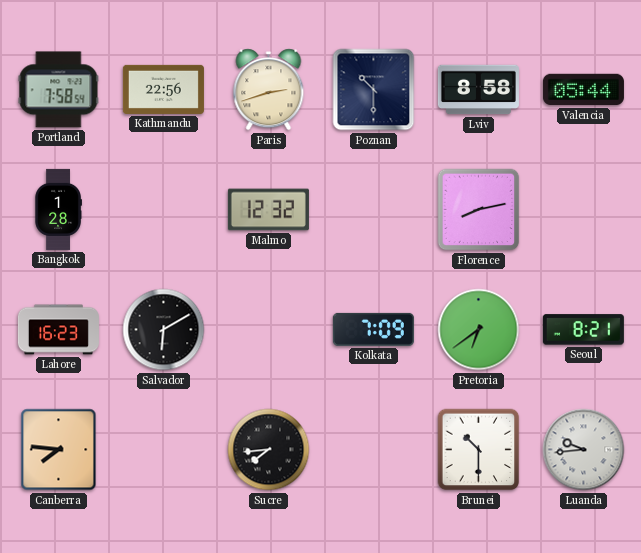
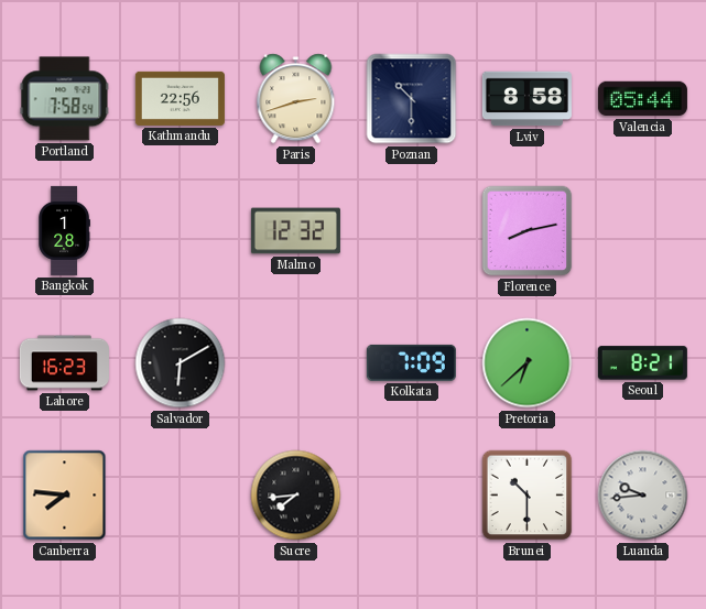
Pretoria: 6:39 -> 6:38 (528, 363)
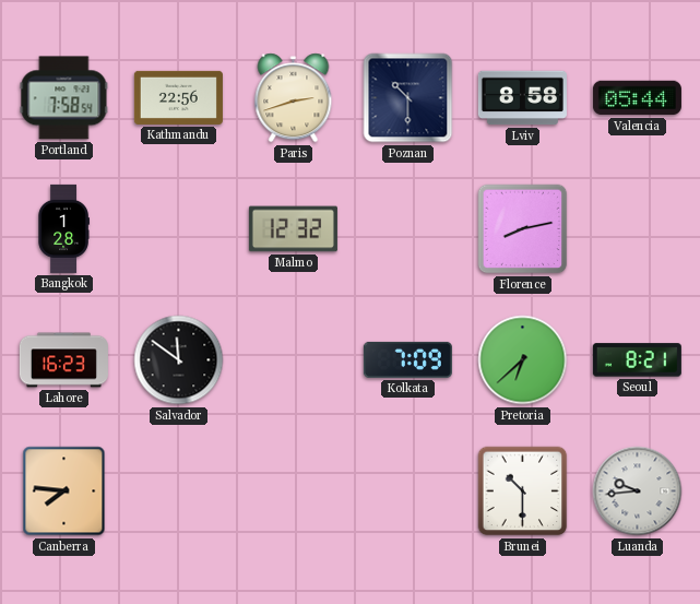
Salvador: 6:10 -> 11:51 (179, 360)
Sucre: 7:44 -> none (296, 496)
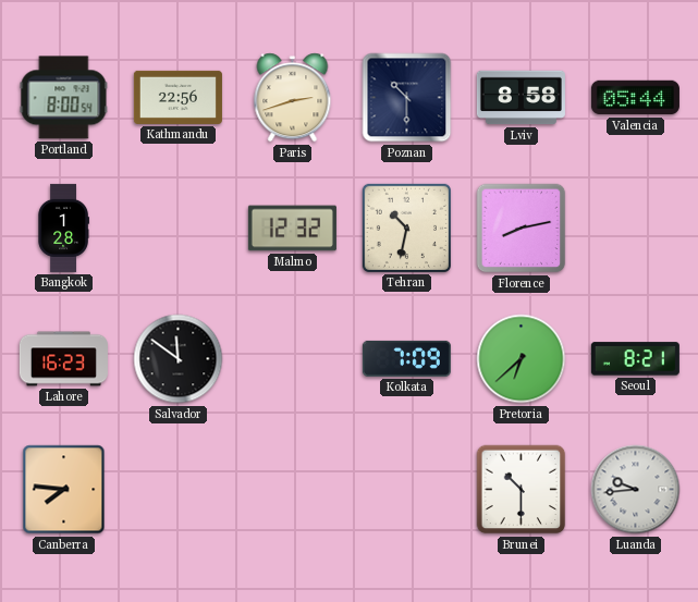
Portland: 7:58 -> 8:00 (64, 98)
Tehran: none -> 10:32 (406, 228)
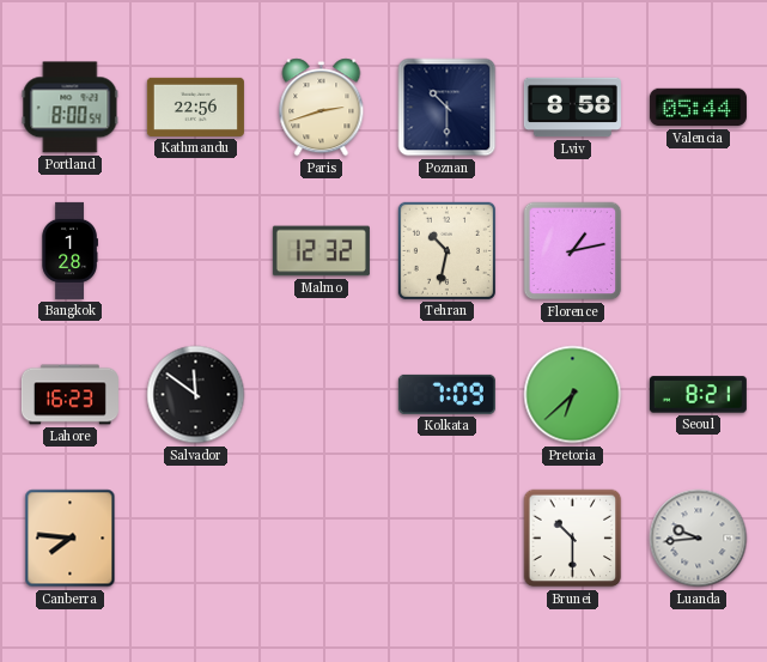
Florence: 8:13 -> 1:13 (573, 251)
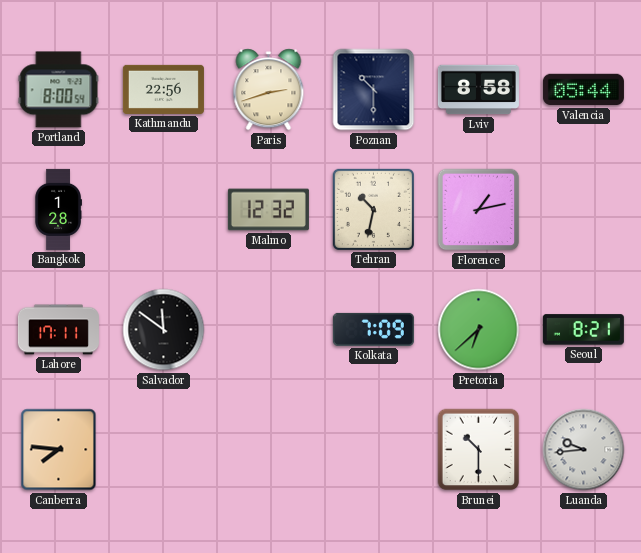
Lahore: 16:23 -> 17:11 (58, 330)
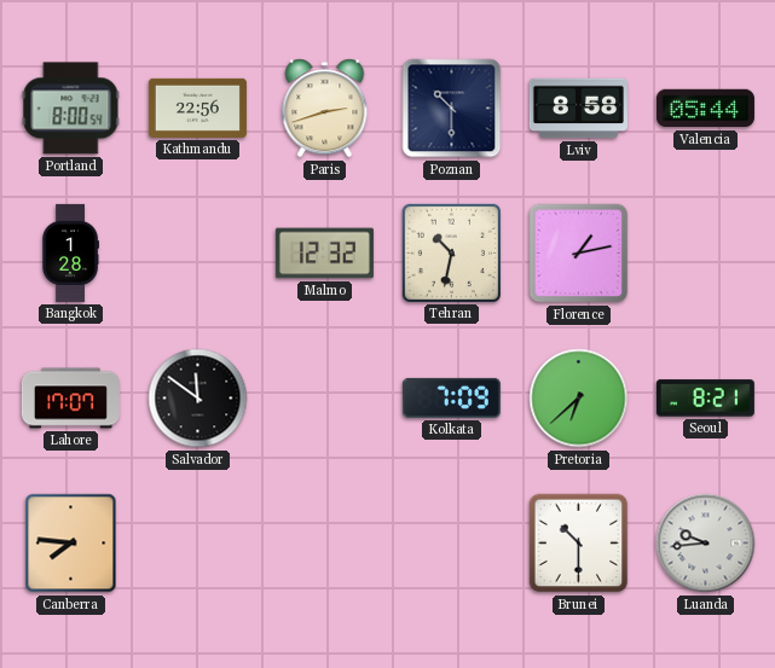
Lahore: 17:11 -> 17:07 (70, 399)
